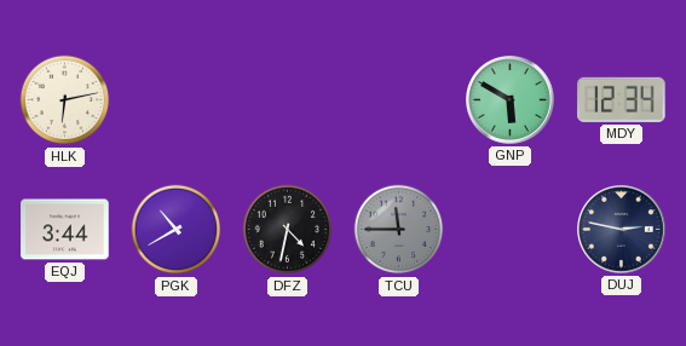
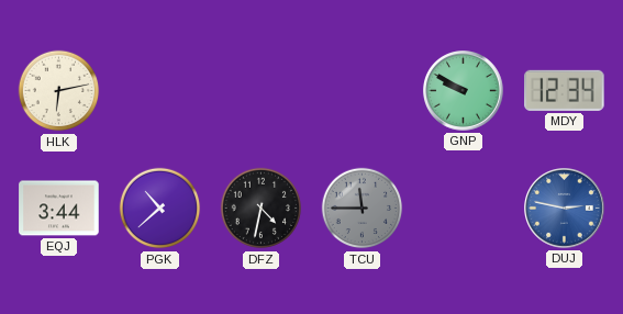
GNP: 5:50 -> 9:50 (464, 91)
PGK: 10:40 -> 10:38 (160, 209)
DUJ dial: navy -> blue (565, 209)
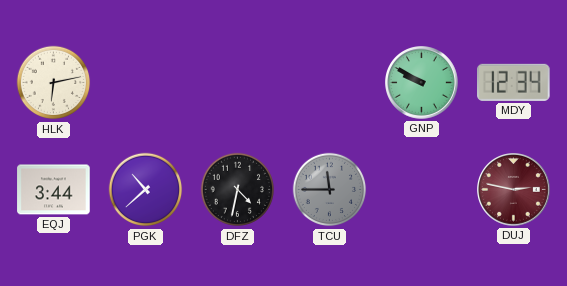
DUJ dial: blue -> burgundy (514, 190)
